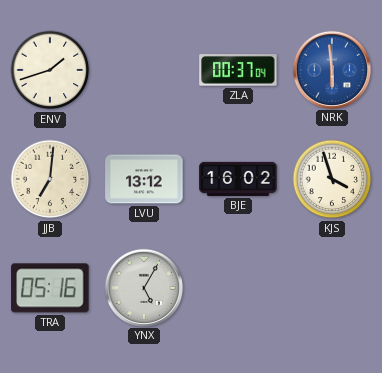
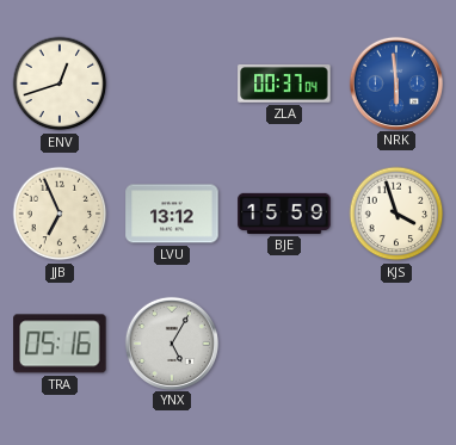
ENV: 1:42 -> 12:42 (60, 84)
JJB: 7:01 -> 6:56 (60, 214)
BJE: 16:02 -> 15:59 (284, 214)
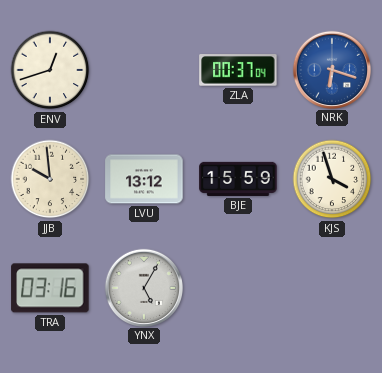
NRK: 5:59 -> 6:18 (331, 69)
JJB: 6:56 -> 9:59 (50, 179)
TRA: 05:16 -> 03:16 (50, 288)
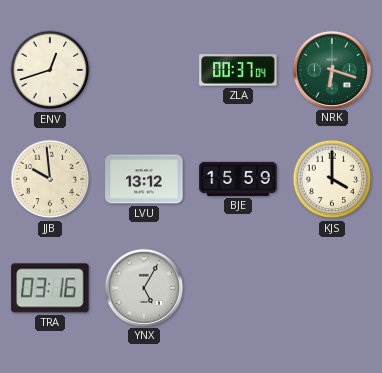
NRK dial: blue -> green (331, 69)
KJS: 3:57 -> 4:00 (332, 179)
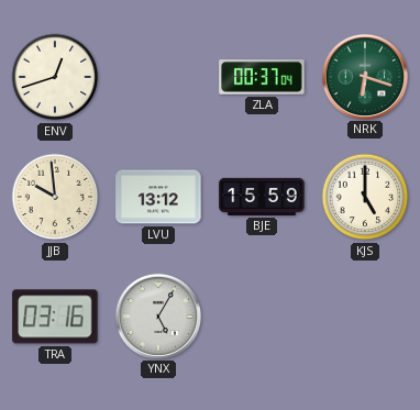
KJS: 4:00 -> 5:00 (365, 197)
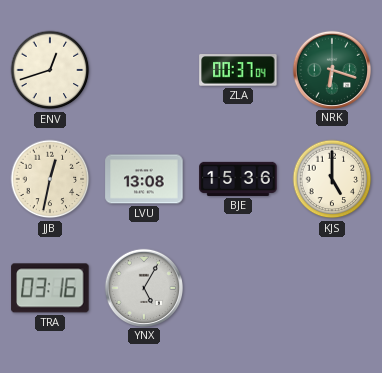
JJB: 9:59 -> 12:32 (50, 179)
LVU: 13:12 -> 13:08 (144, 179)
BJE: 15:59 -> 15:36 (238, 179)
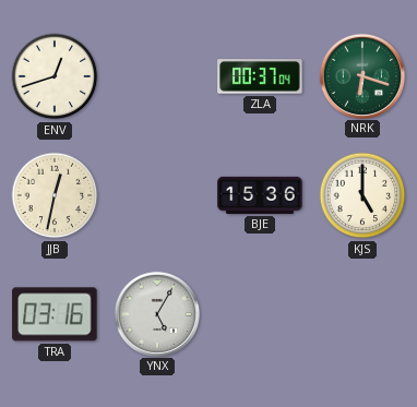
LVU: 13:08 -> none (144, 179)
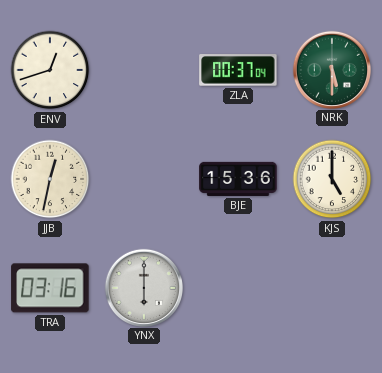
NRK: 6:18 -> 5:30 (331, 69)
YNX: 5:05 -> 6:00 (143, 287)
